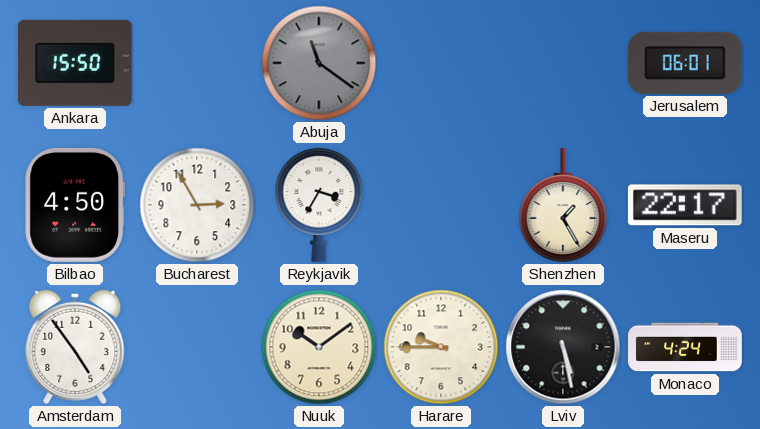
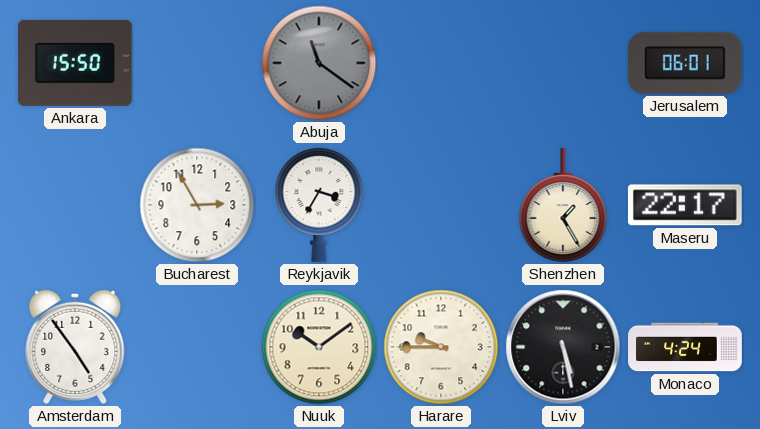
Bilbao: 4:50 -> none (75, 205)
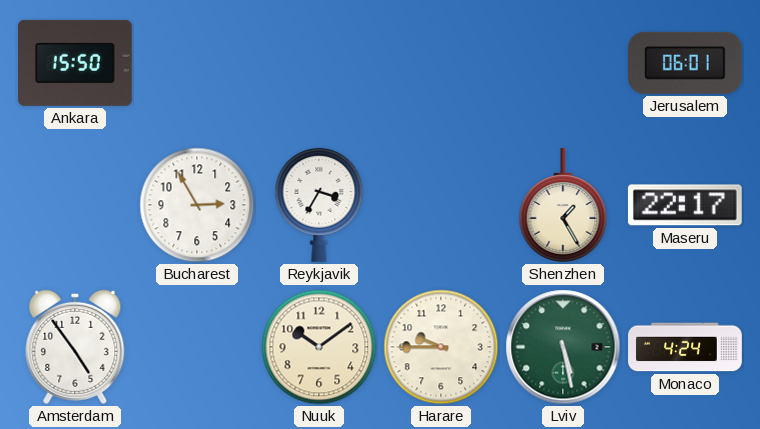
Abuja: 11:21 -> none (319, 63)
Lviv dial: black -> green (563, 347)
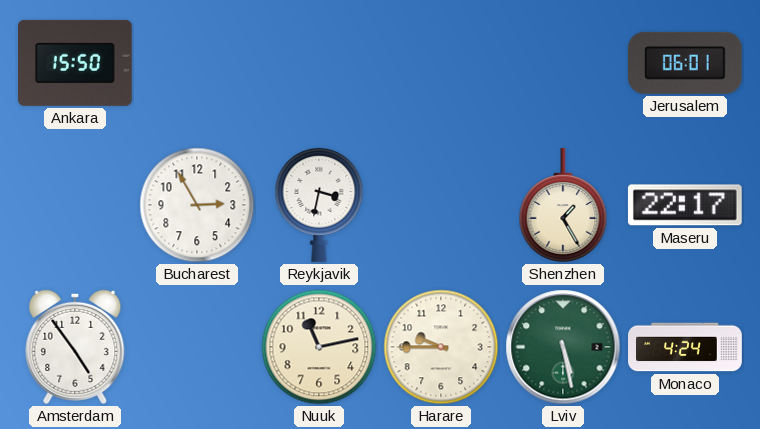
Reykjavik: 3:35 -> 3:32 (319, 205)
Nuuk: 10:09 -> 11:13 (319, 347)
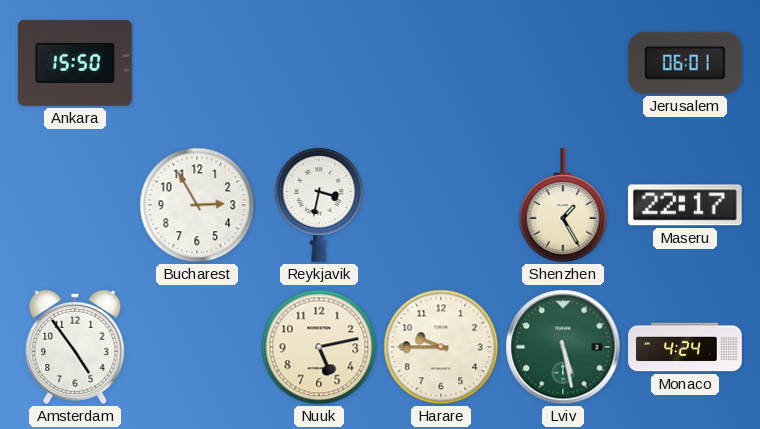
Nuuk: 11:13 -> 5:13 (319, 347)
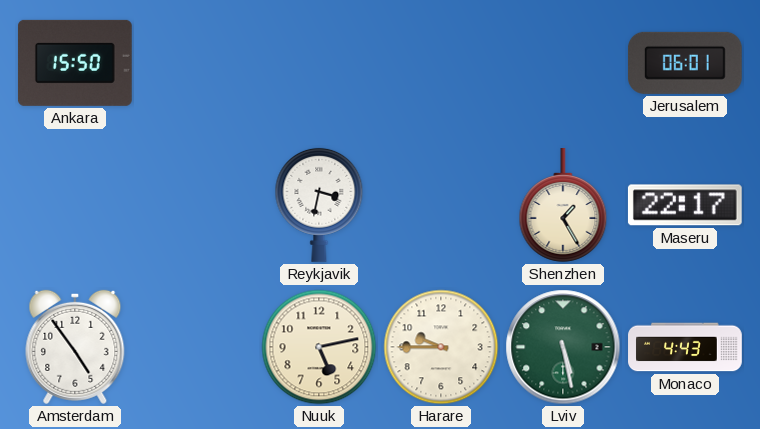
Bucharest: 2:55 -> none (197, 205)
Monaco: 4:24 -> 4:43 (685, 347)
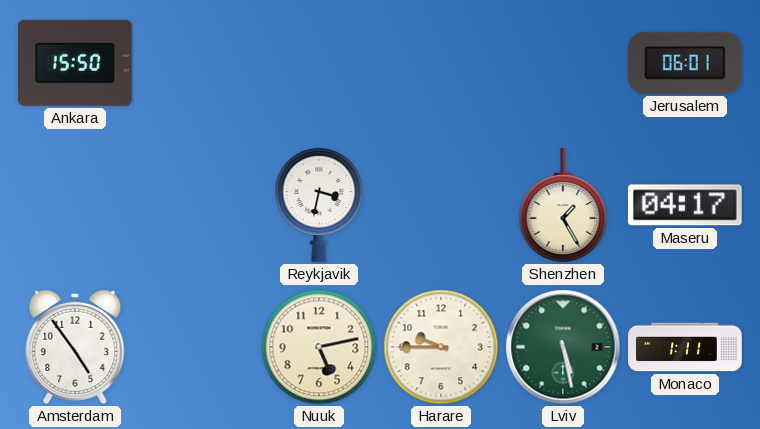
Maseru: 22:17 -> 04:17 (685, 205)
Monaco: 4:43 -> 1:11 (685, 347)
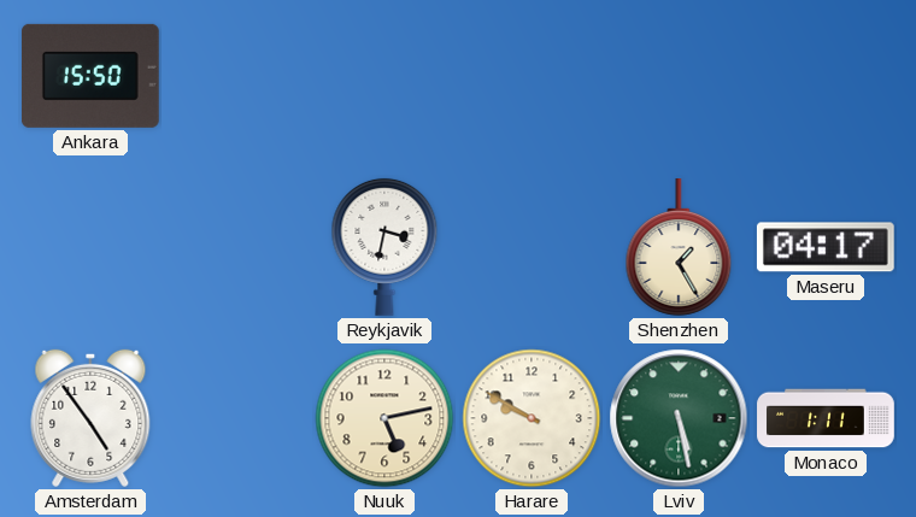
Jerusalem: 06:01 -> none (685, 63)
Harare: 9:45 -> 9:50 (532, 418)
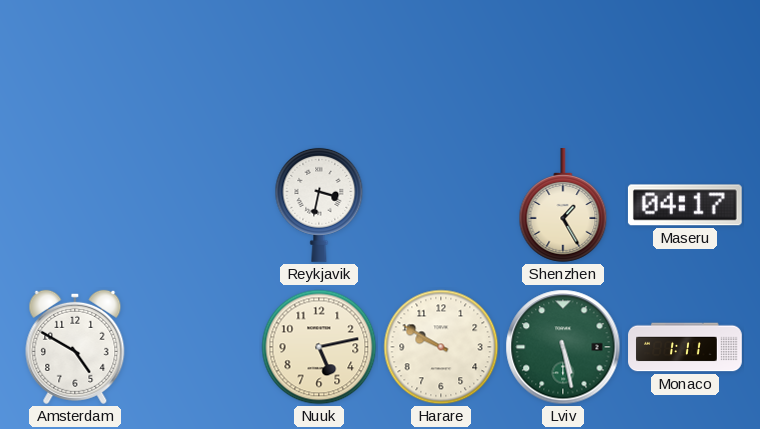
Ankara: 15:50 -> none (90, 76)
Amsterdam: 4:54 -> 4:50 (75, 347)
